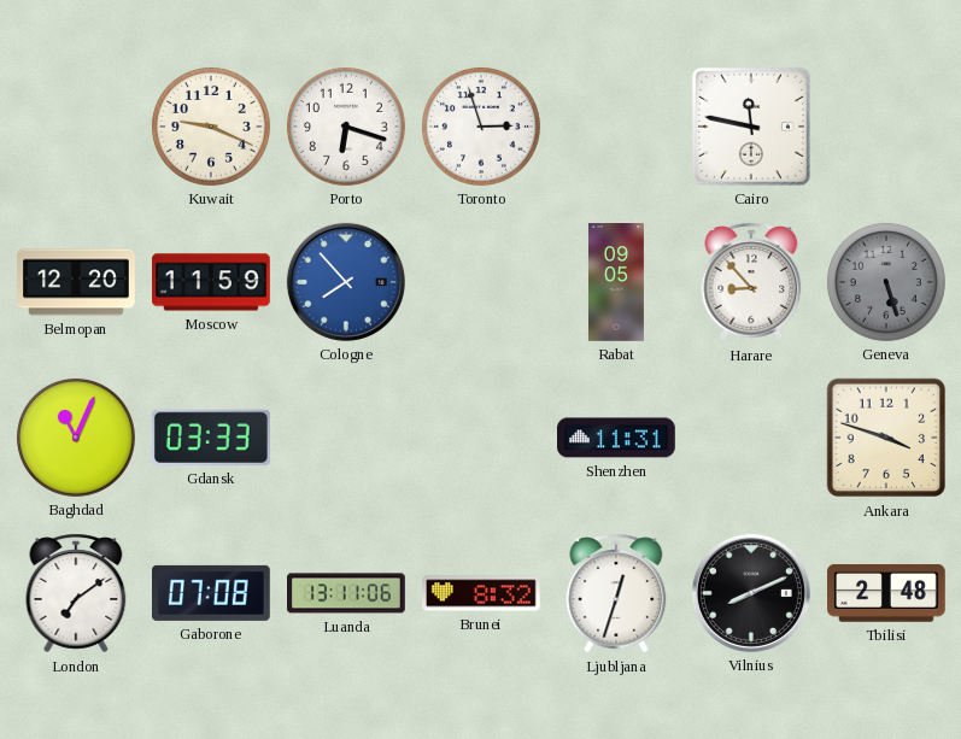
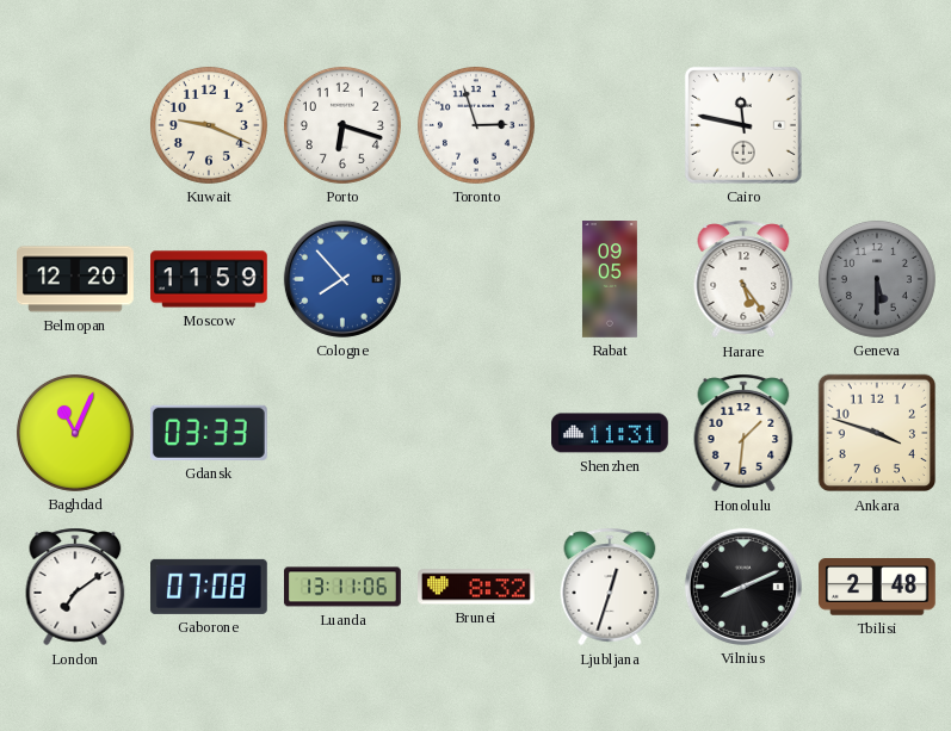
Harare: 8:53 -> 5:24 (743, 279)
Geneva: 5:27 -> 5:30 (877, 279)
Honolulu: none -> 1:31 (743, 433)
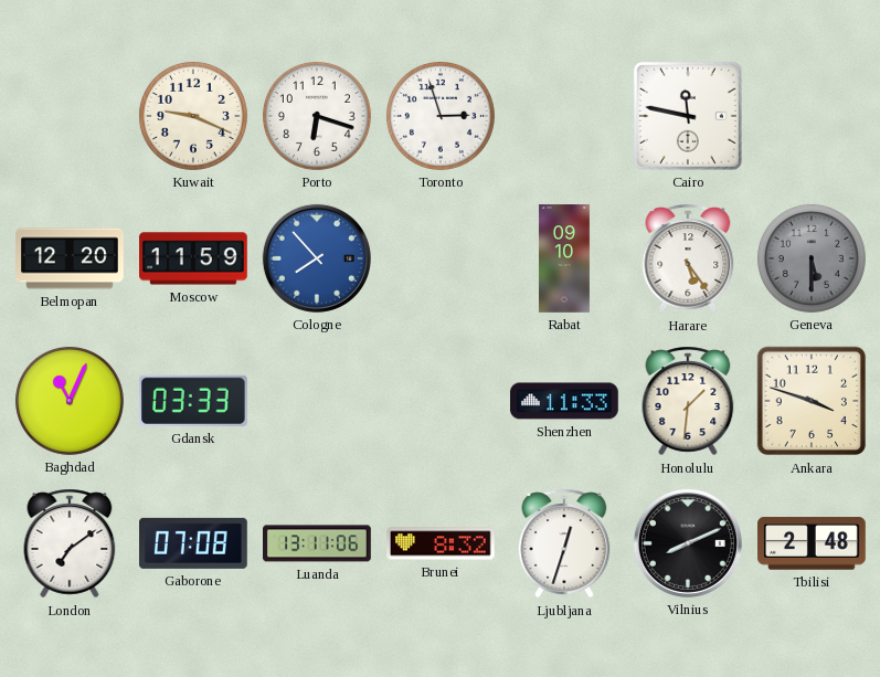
Rabat: 09:05 -> 09:10 (564, 258)
Shenzhen: 11:31 -> 11:33 (565, 401)
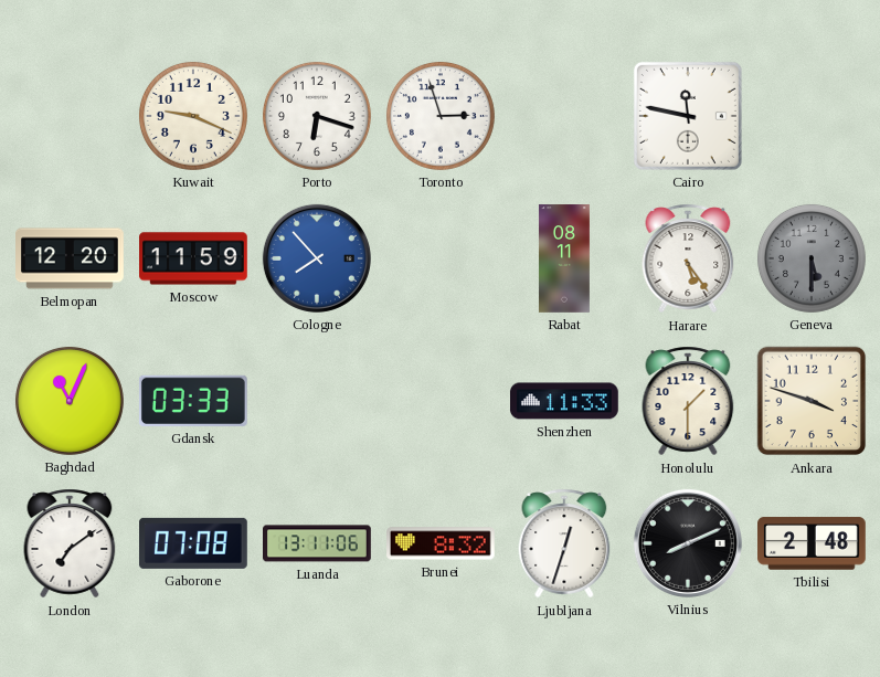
Rabat: 09:10 -> 08:11 (564, 258)
Honolulu: 1:31 -> 1:30 (688, 401)
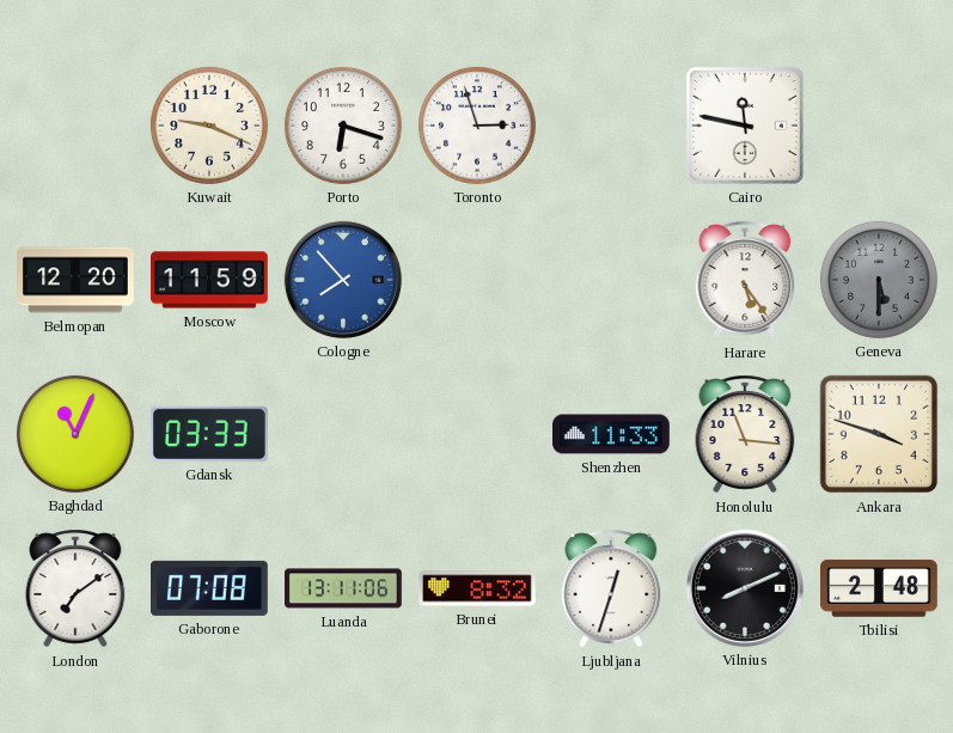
Rabat: 08:11 -> none (564, 258)
Honolulu: 1:30 -> 11:16 (745, 434)
